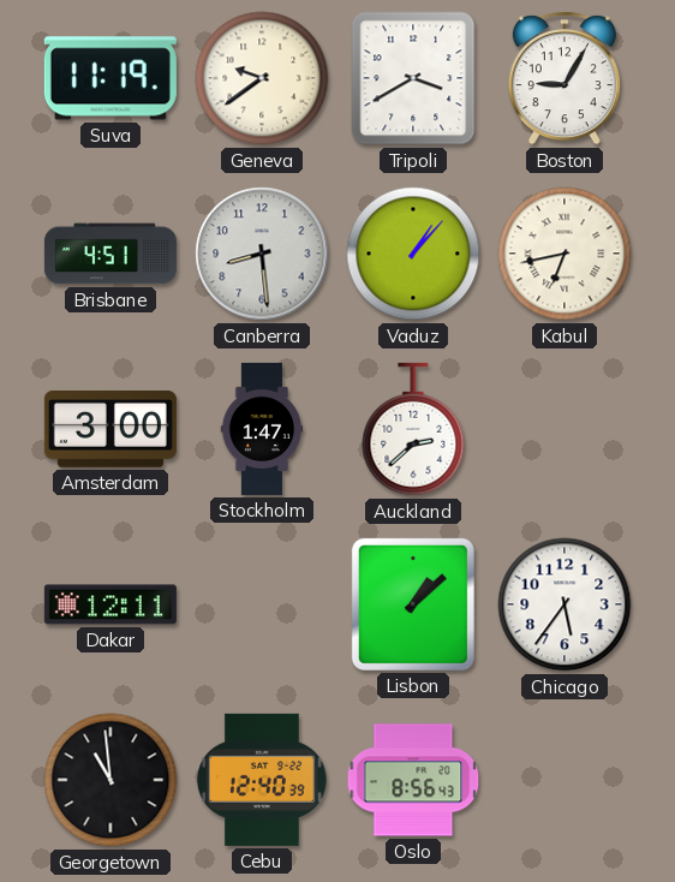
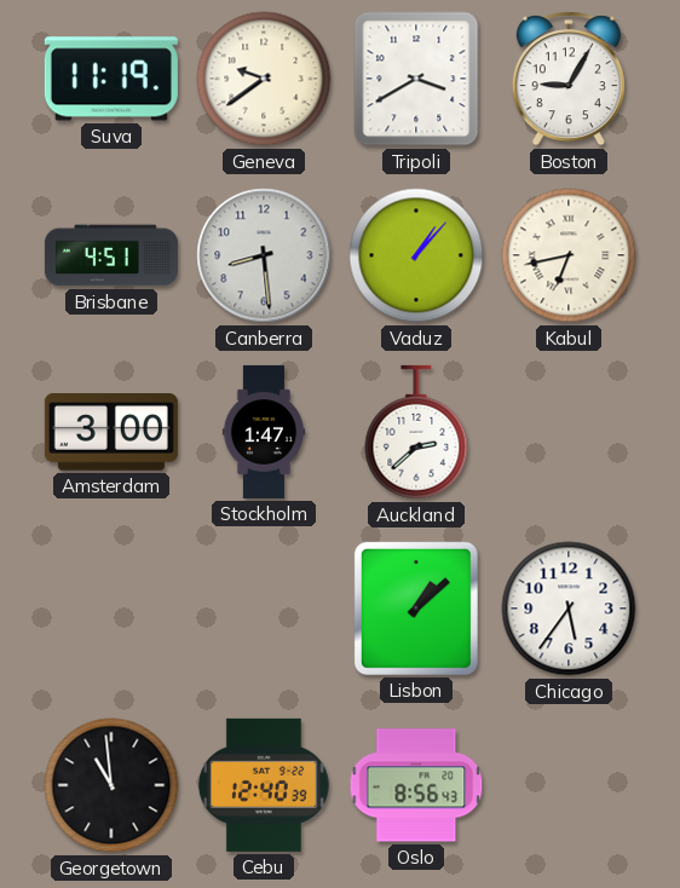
Dakar: 12:11 -> none (110, 604)
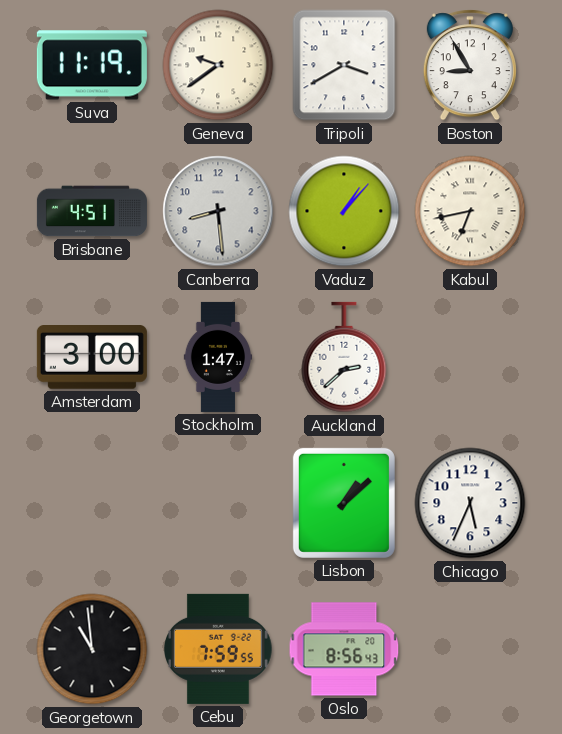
Boston: 9:05 -> 8:55 (470, 65)
Chicago: 5:36 -> 5:34 (470, 503)
Cebu: 12:40 -> 7:59 (219, 649)
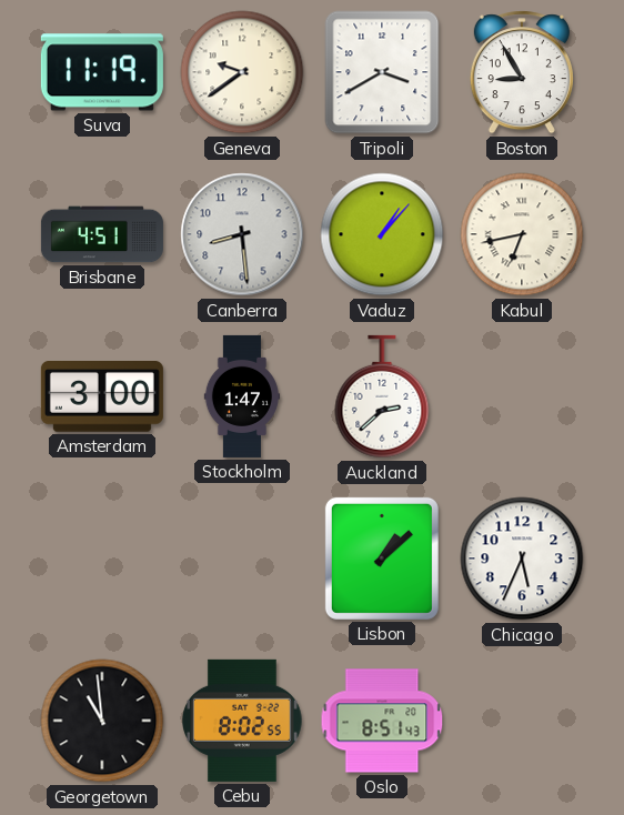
Cebu: 7:59 -> 8:02 (243, 721)
Oslo: 8:56 -> 8:51 (382, 721)
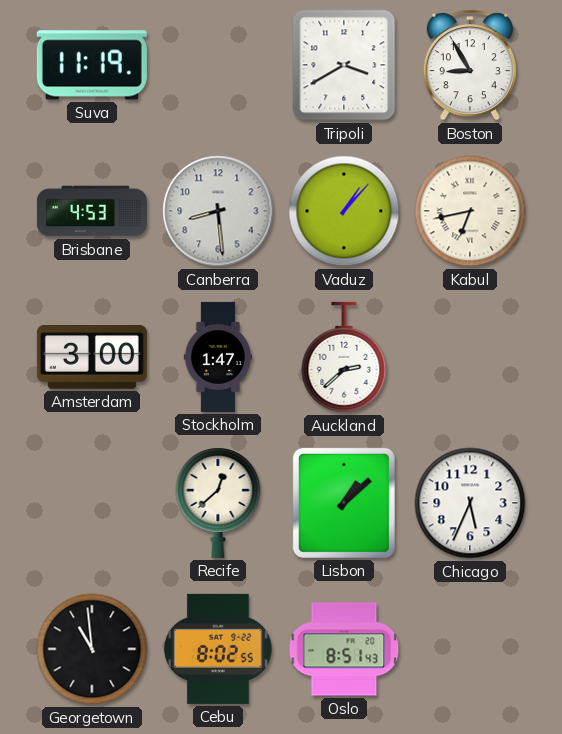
Geneva: 9:39 -> none (242, 72)
Brisbane: 4:51 -> 4:53 (92, 211)
Recife: none -> 12:38 (218, 503)
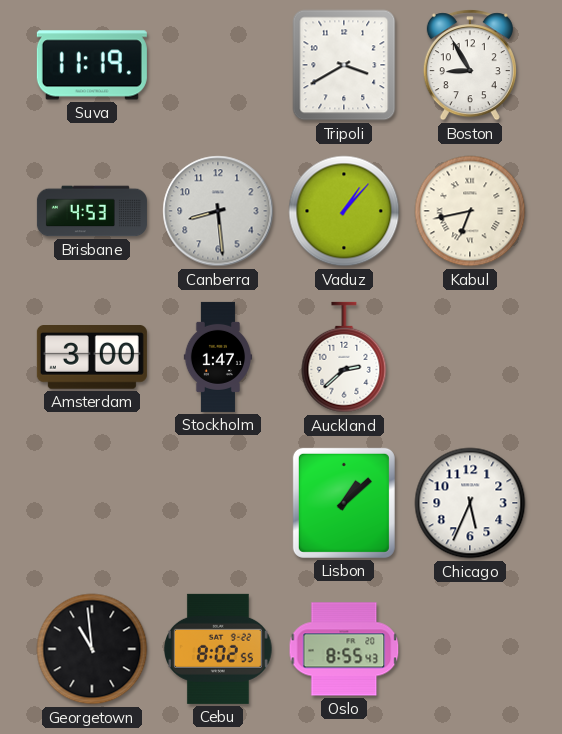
Recife: 12:38 -> none (218, 503)
Oslo: 8:51 -> 8:55 (344, 649)
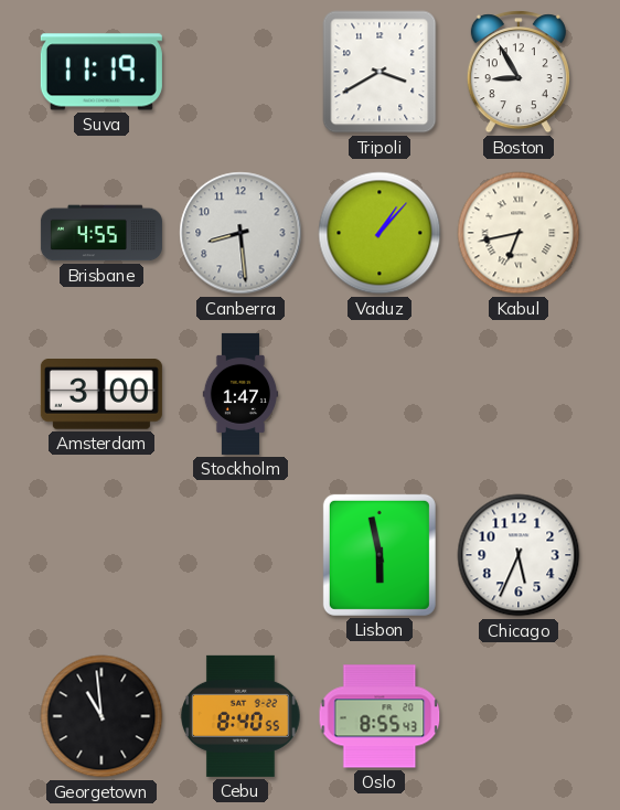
Brisbane: 4:53 -> 4:55 (101, 233)
Auckland: 2:38 -> none (344, 357)
Lisbon: 1:08 -> 5:58 (380, 555)
Cebu: 8:02 -> 8:40 (242, 716)
